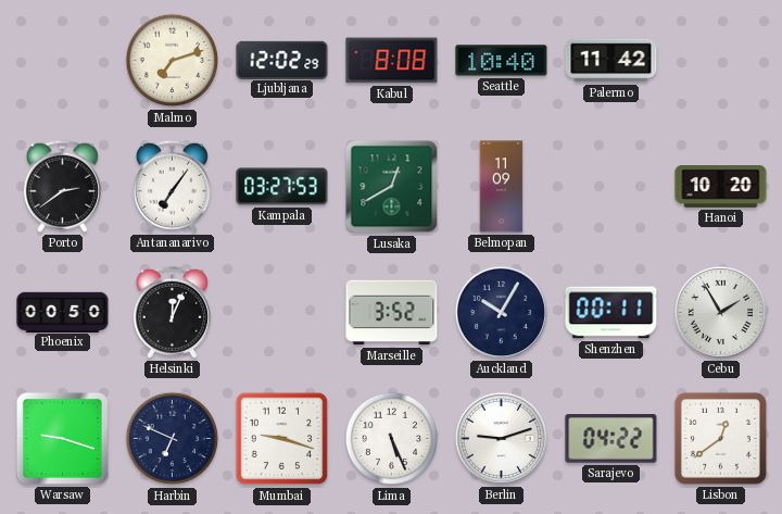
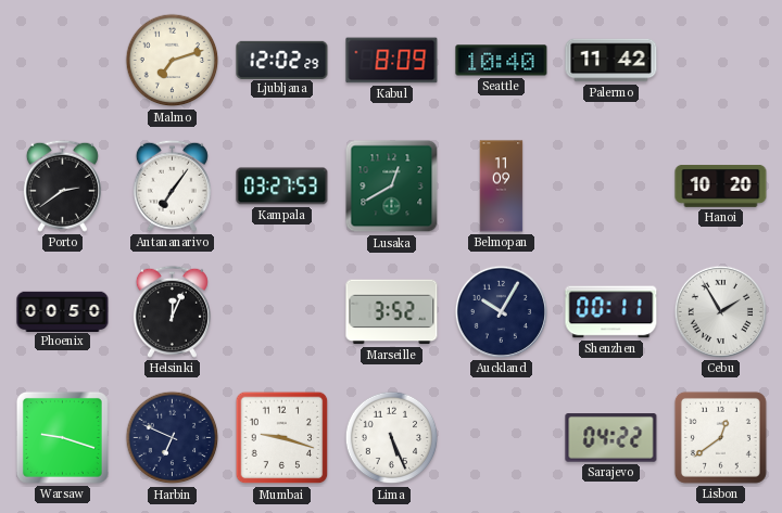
Kabul: 8:08 -> 8:09 (392, 61)
Berlin: 9:12 -> none (501, 438)
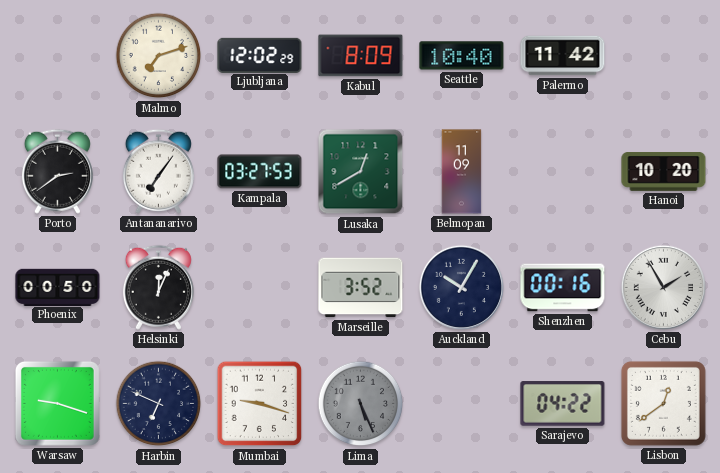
Shenzhen: 00:11 -> 00:16 (563, 288)
Lima dial: white -> grey (361, 404)
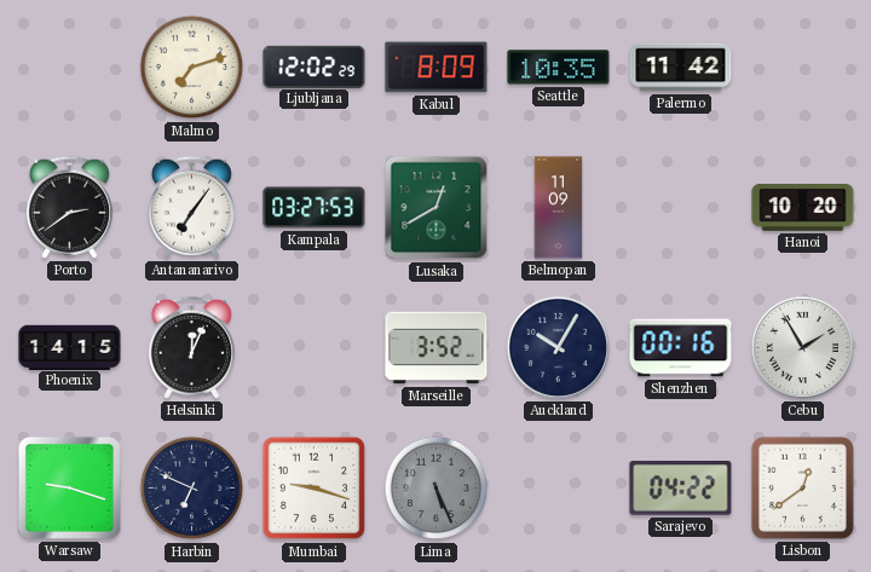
Seattle: 10:40 -> 10:35 (559, 68)
Phoenix: 00:50 -> 14:15 (70, 347)
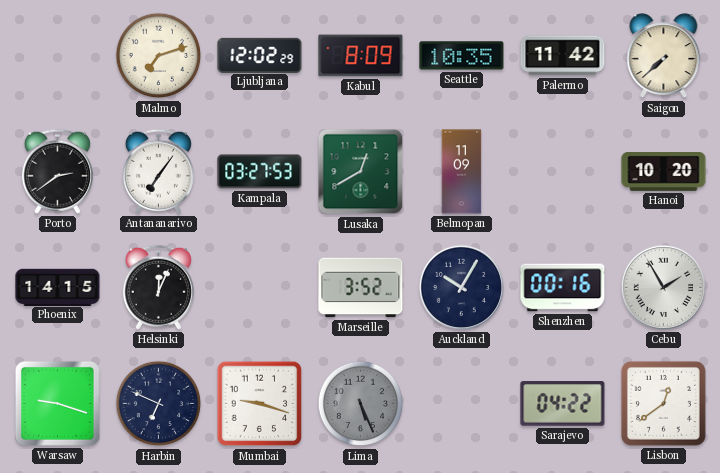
Saigon: none -> 7:38 (664, 56)
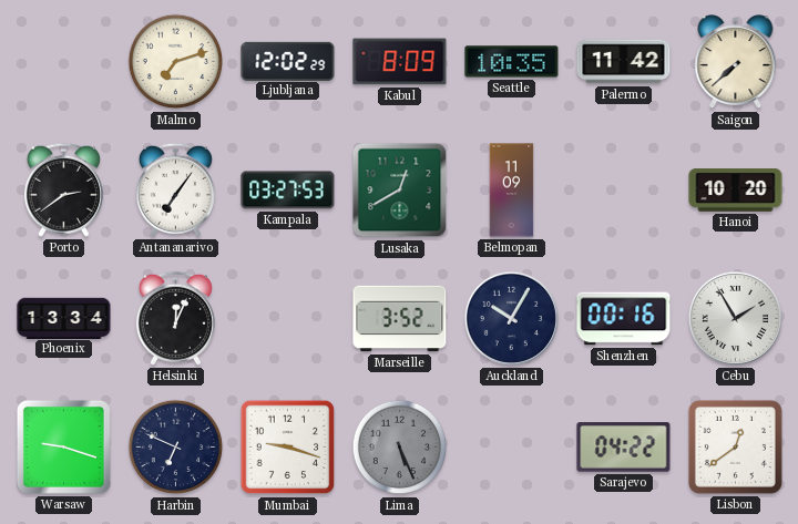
Phoenix: 14:15 -> 13:34 (64, 318)
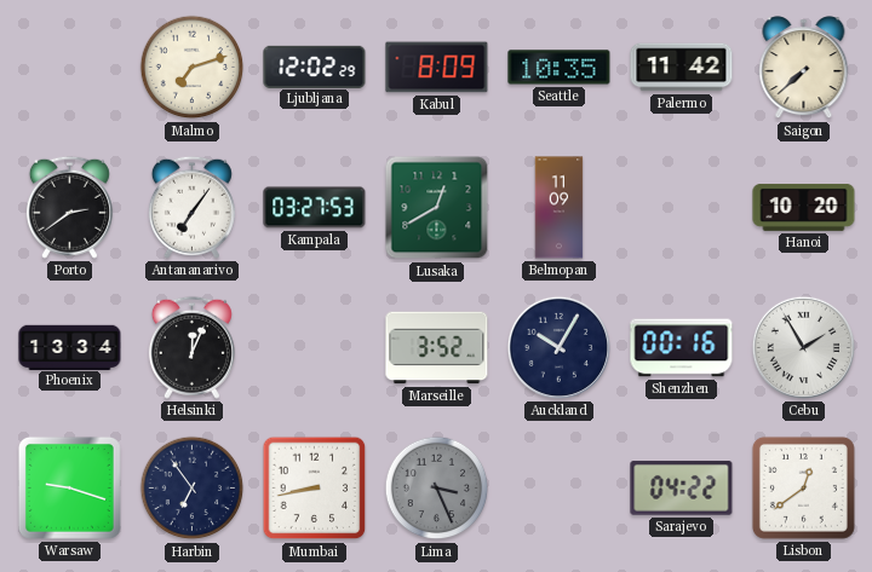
Harbin: 6:49 -> 6:54 (193, 489)
Mumbai: 9:18 -> 8:43 (315, 489)
Lima: 5:26 -> 3:26 (437, 489)
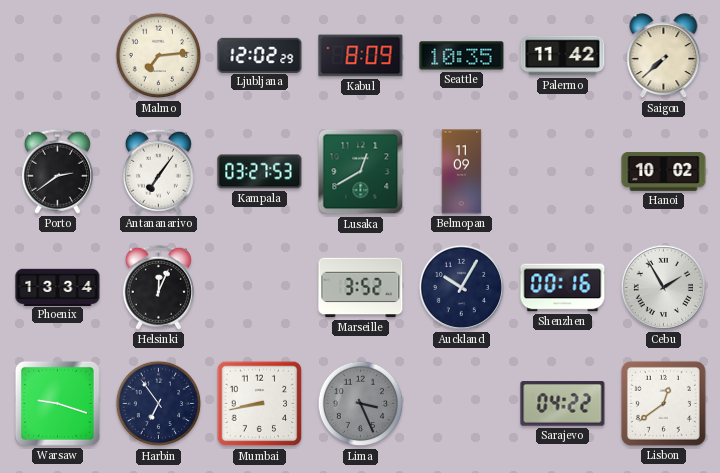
Malmo: 7:12 -> 7:14 (159, 56)
Hanoi: 10:20 -> 10:02 (664, 172)
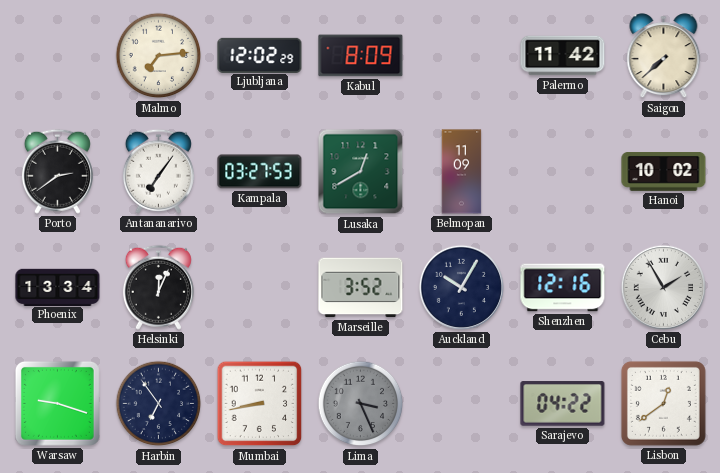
Seattle: 10:35 -> none (462, 56)
Shenzhen: 00:16 -> 12:16 (563, 288)
